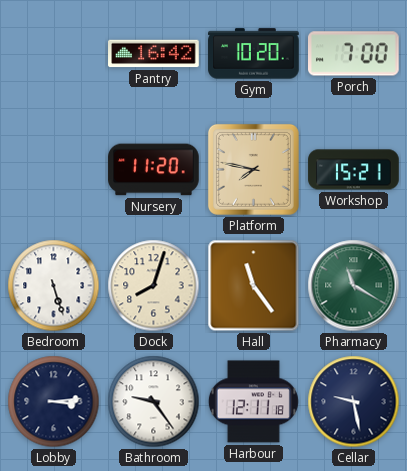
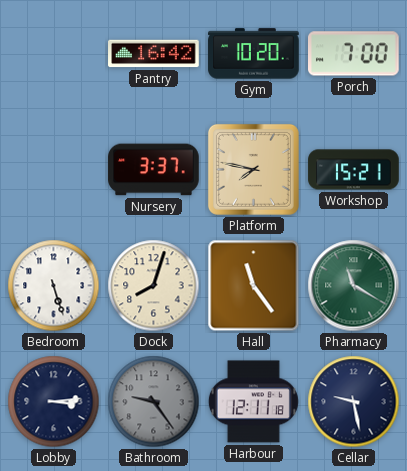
Nursery: 11:20 -> 3:37 (154, 170)
Bathroom dial: white -> grey (154, 402)
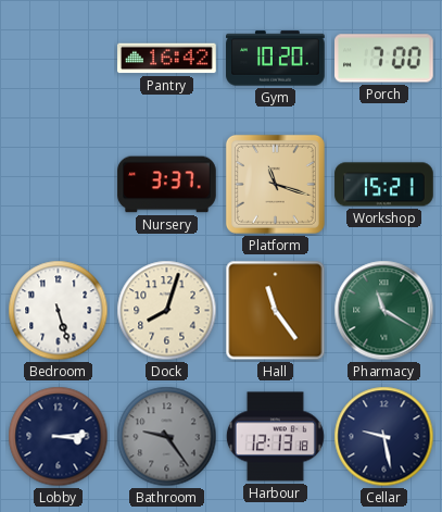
Platform: 7:47 -> 11:18 (275, 184)
Harbour: 12:11 -> 12:13 (275, 437)
